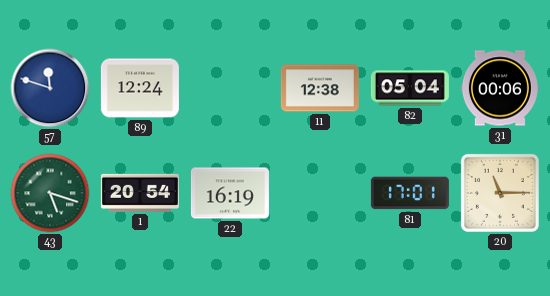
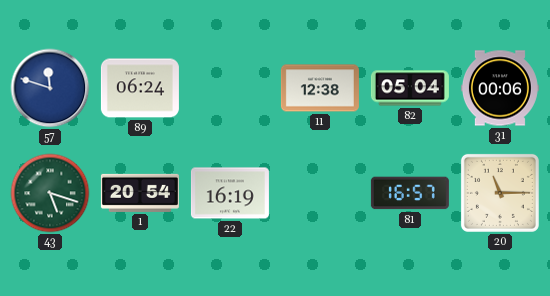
89: 12:24 -> 06:24 (140, 88)
81: 17:01 -> 16:57 (410, 193)
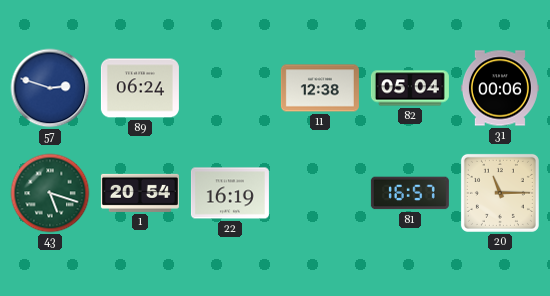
57: 11:48 -> 2:48 (50, 88)
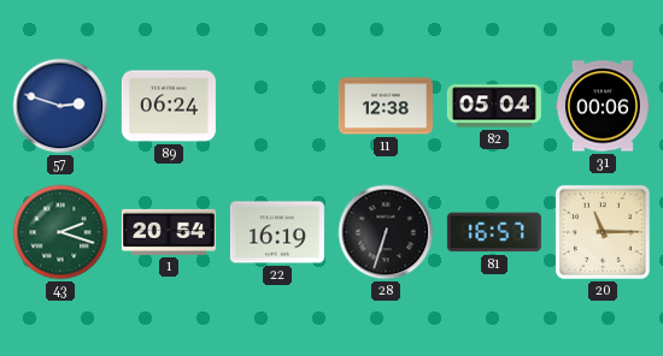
43: 5:18 -> 2:18 (60, 232)
28: none -> 6:33 (386, 232)
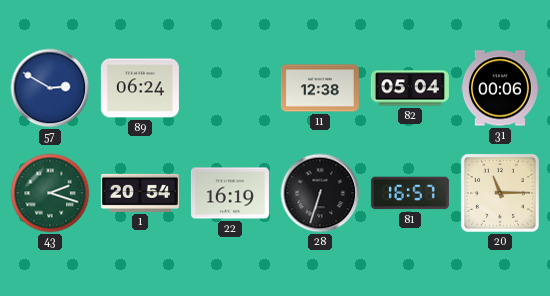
57: 2:48 -> 2:50 (50, 88)
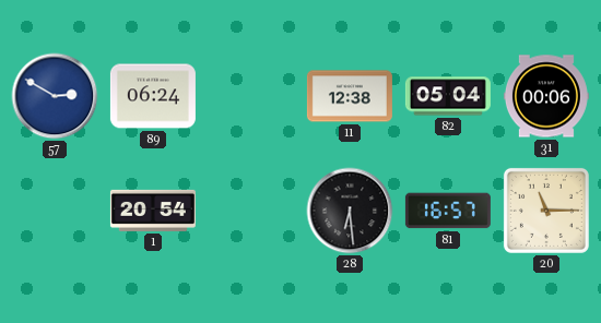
43: 2:18 -> none (50, 193)
22: 16:19 -> none (230, 193)
28: 6:33 -> 6:29 (350, 211)
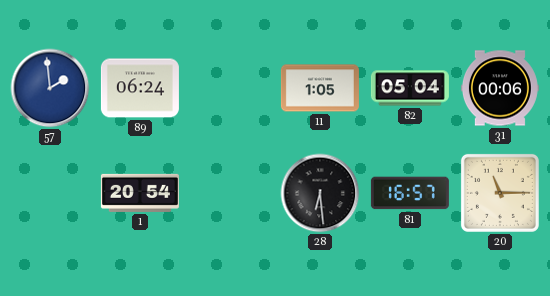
57: 2:50 -> 1:59 (50, 88)
11: 12:38 -> 1:05 (320, 88)
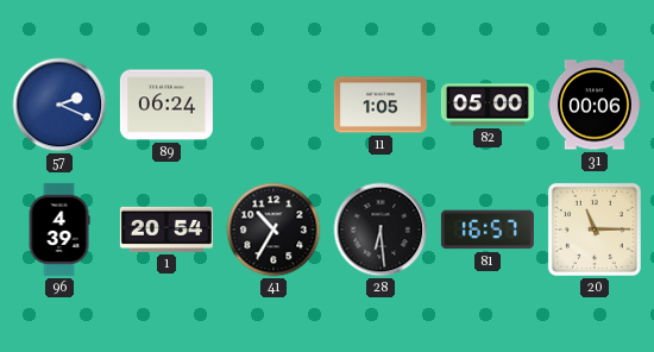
57: 1:59 -> 2:19 (59, 105)
82: 05:04 -> 05:00 (488, 105)
96: none -> 4:39 (59, 230)
41: none -> 10:35 (273, 230)
